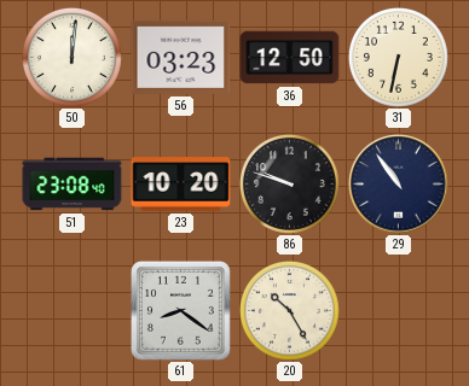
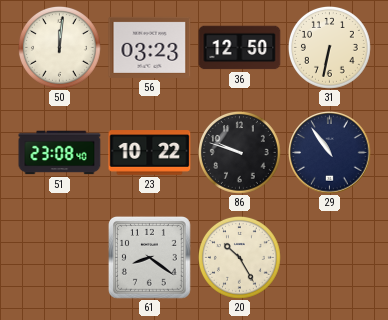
23: 10:20 -> 10:22 (150, 153)
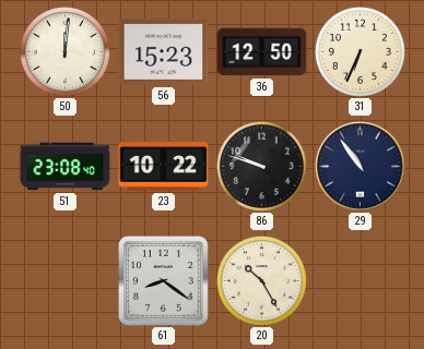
56: 03:23 -> 15:23 (164, 51)
31: 6:32 -> 6:34 (360, 51)
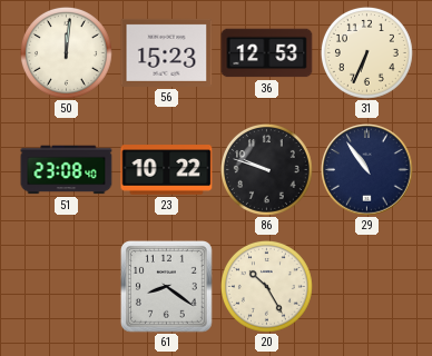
36: 12:50 -> 12:53 (267, 53)
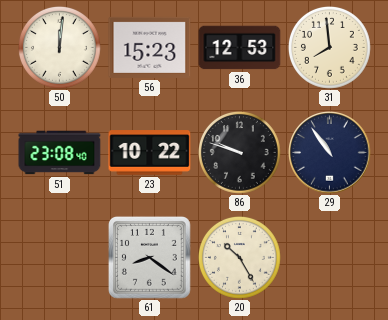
31: 6:34 -> 7:59 (329, 47)
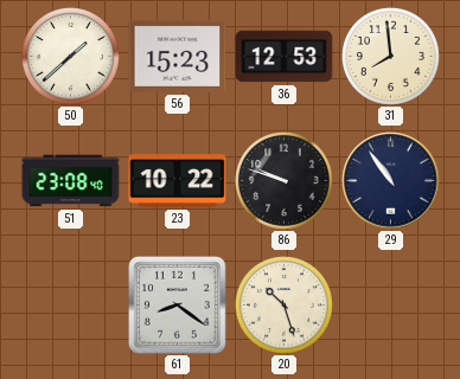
50: 12:01 -> 1:38 (70, 56)
20: 10:25 -> 10:27 (283, 304)
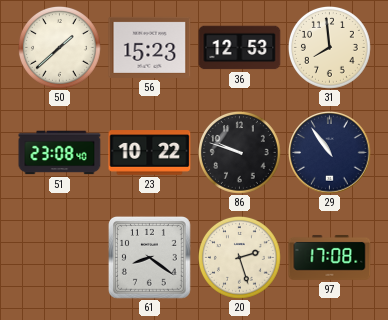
20: 10:27 -> 2:27 (239, 257)
97: none -> 17:08 (330, 257)
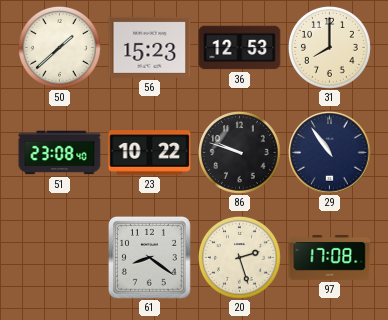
31: 7:59 -> 8:00 (329, 47)
